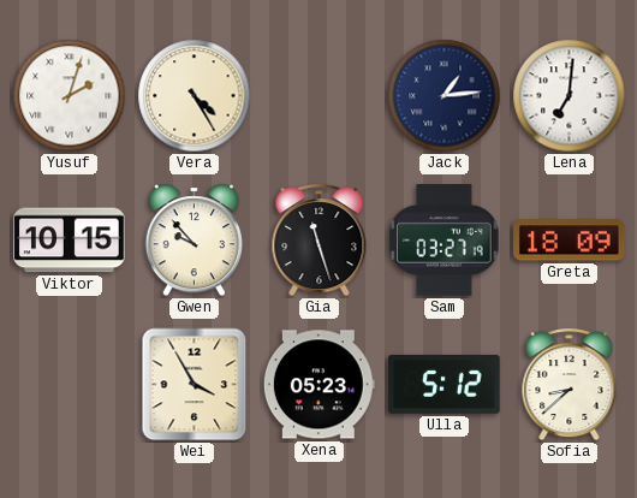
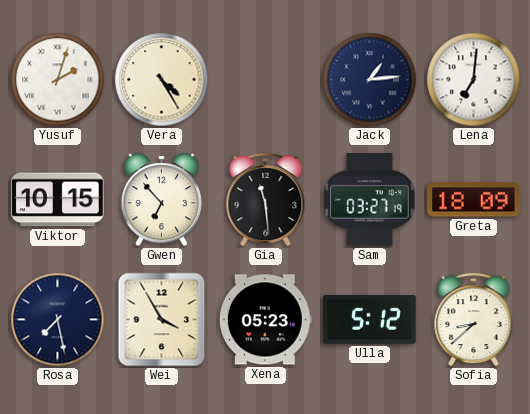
Gwen: 9:53 -> 6:53 (162, 200)
Gia: 11:27 -> 11:29 (266, 200)
Rosa: none -> 7:28 (58, 320)
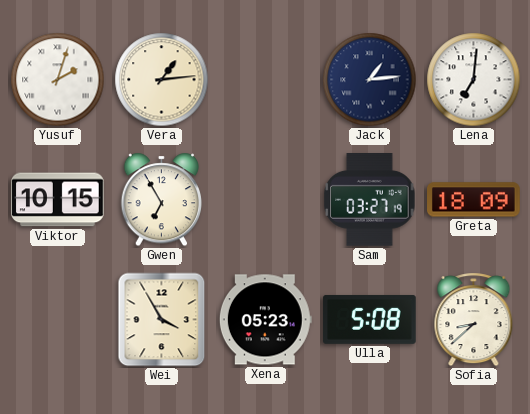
Vera: 4:25 -> 1:14 (162, 80)
Gwen: 6:53 -> 6:55 (162, 200)
Gia: 11:29 -> none (266, 200)
Rosa: 7:28 -> none (58, 320)
Ulla: 5:12 -> 5:08 (370, 319)
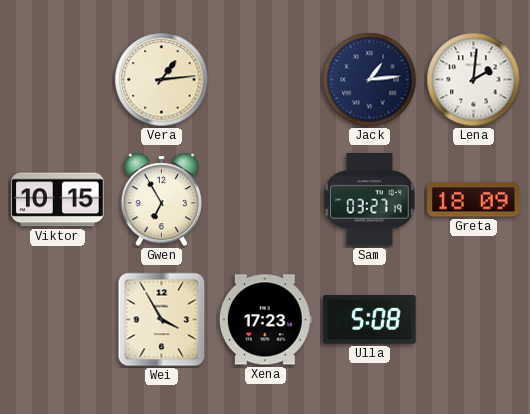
Yusuf: 2:03 -> none (58, 80)
Lena: 7:01 -> 2:01 (474, 80)
Xena: 05:23 -> 17:23 (265, 320)
Sofia: 8:38 -> none (474, 320)
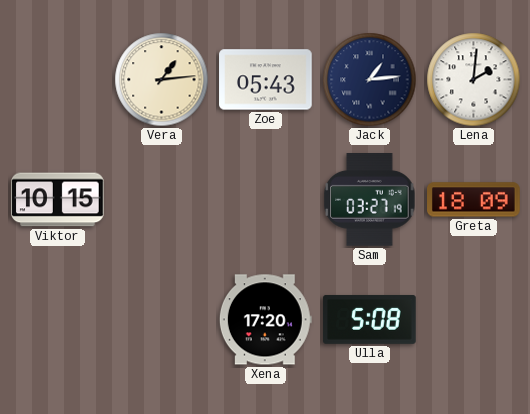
Zoe: none -> 05:43 (266, 80)
Gwen: 6:55 -> none (162, 200)
Wei: 3:55 -> none (162, 320)
Xena: 17:23 -> 17:20 (265, 320)
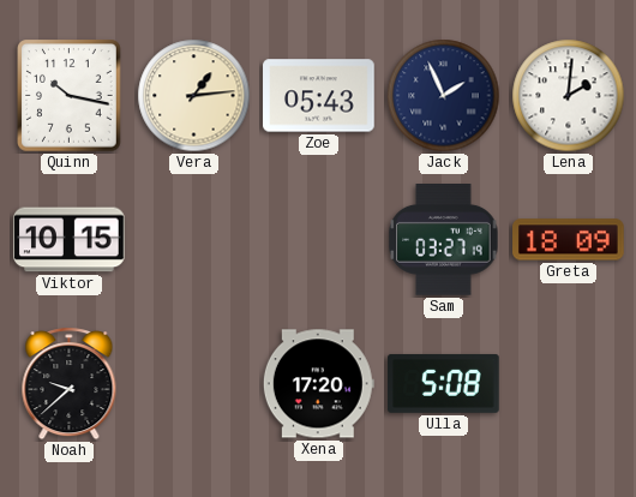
Quinn: none -> 10:17 (70, 96)
Jack: 1:14 -> 1:56 (444, 96)
Noah: none -> 9:38 (70, 384)
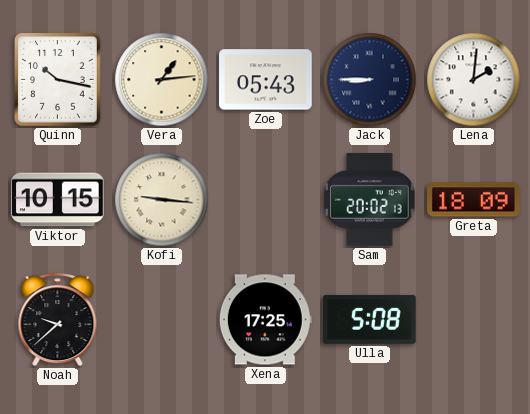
Jack: 1:56 -> 8:45 (370, 80)
Kofi: none -> 9:16 (162, 200)
Sam: 03:27 -> 20:02 (370, 200)
Xena: 17:20 -> 17:25 (265, 320)
